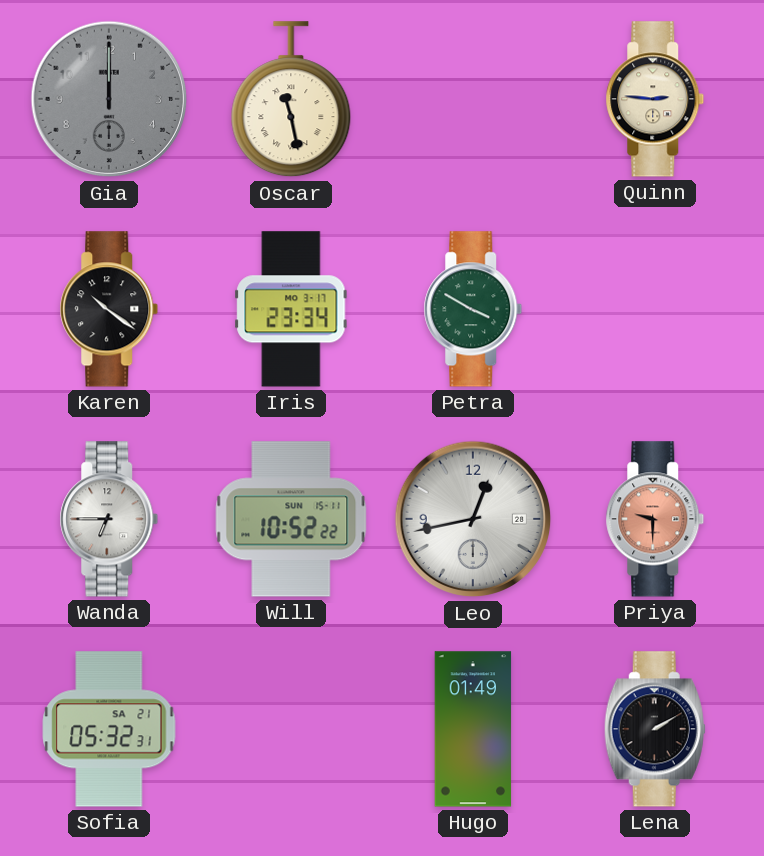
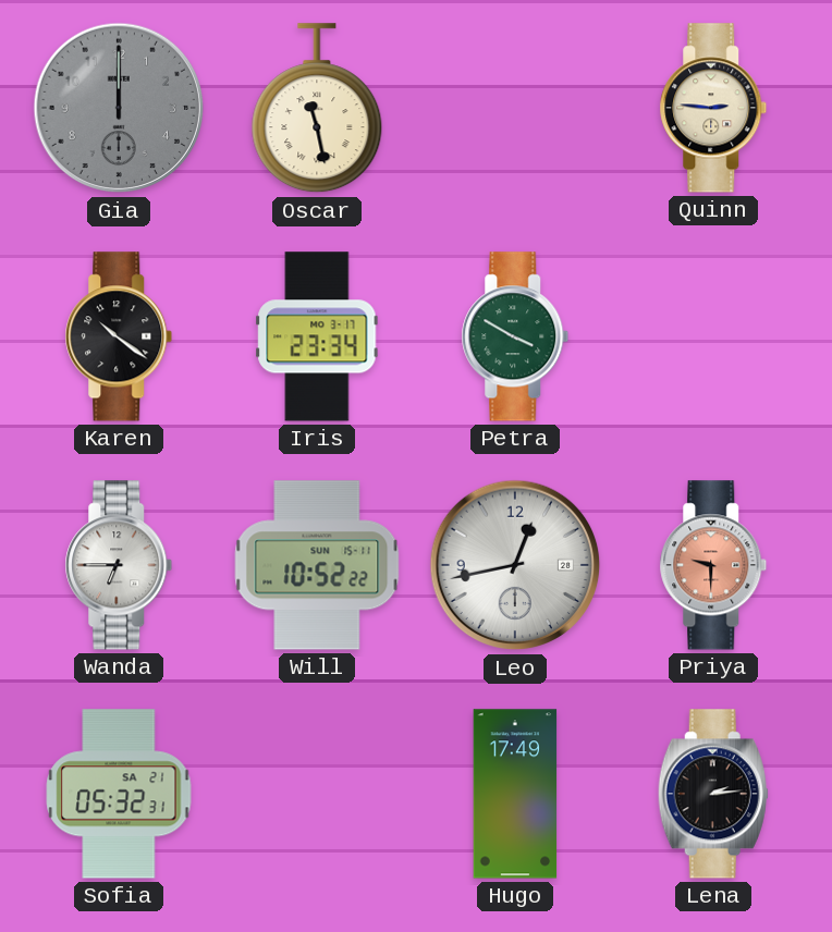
Hugo: 01:49 -> 17:49 (515, 794)
Lena: 2:10 -> 2:14 (713, 794)
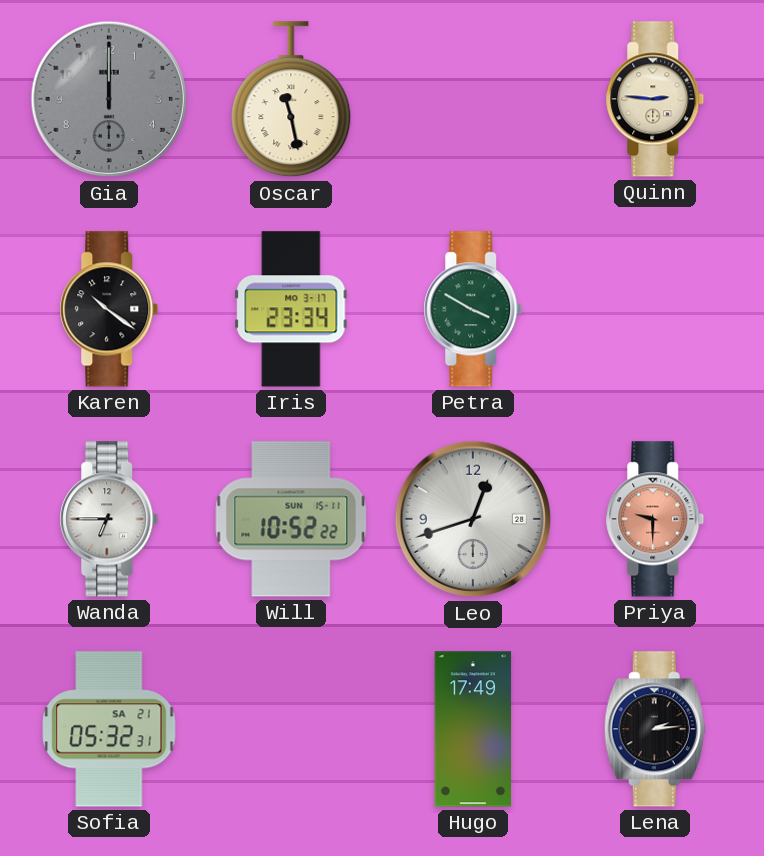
Leo: 12:43 -> 12:42 (473, 519)
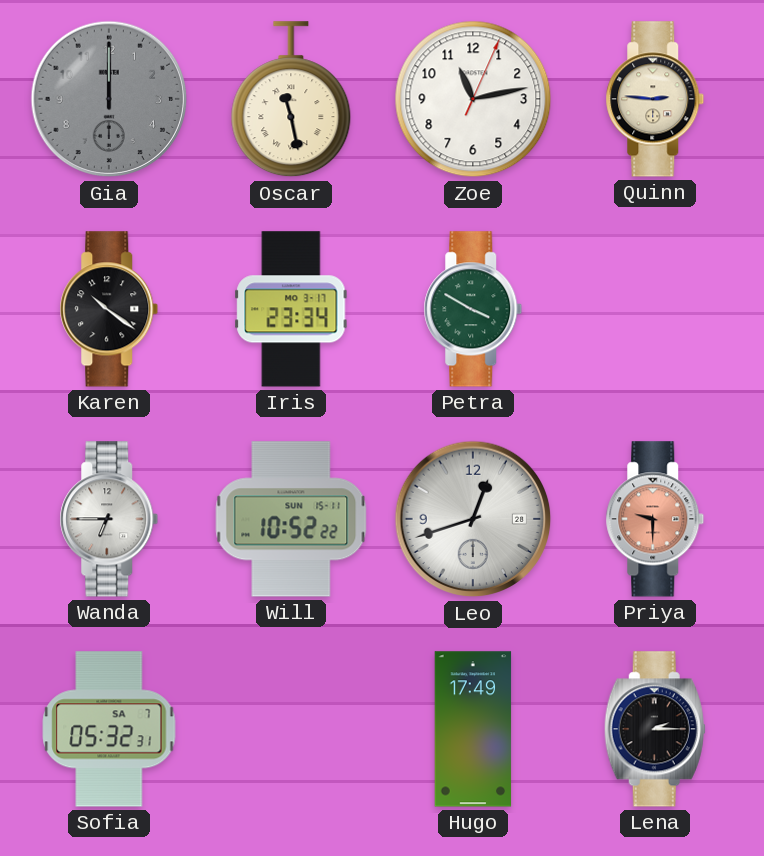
Zoe: none -> 11:13 (473, 99)
Sofia date: SA 21 -> SA 7 (109, 729)
Lena: 2:14 -> 2:15 (655, 729)
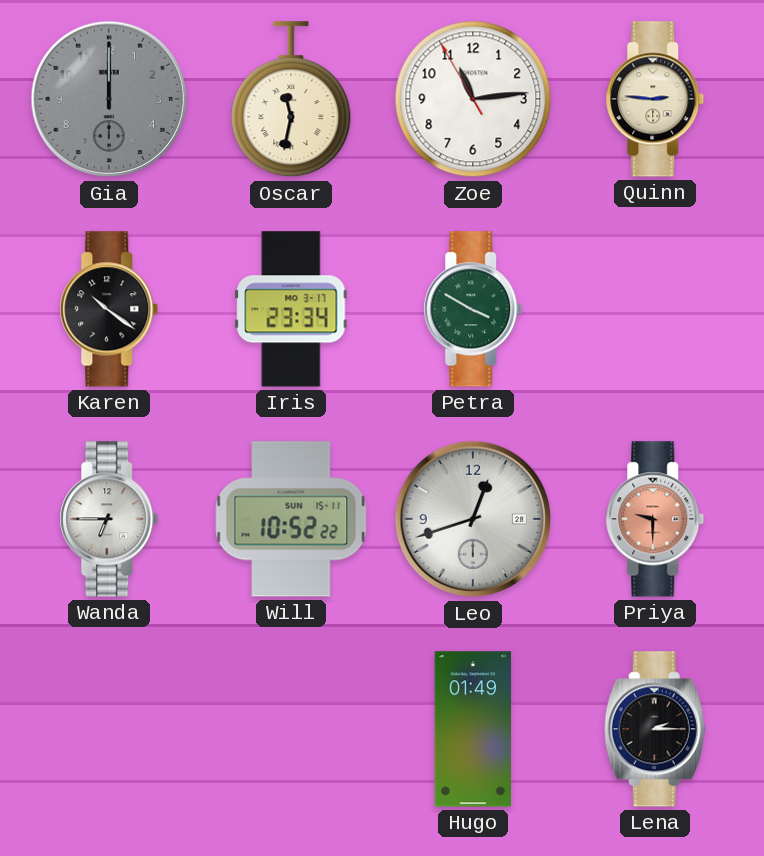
Oscar: 11:28 -> 11:32 (291, 100)
Zoe: 11:13:04 -> 11:13:55 (473, 99)
Sofia: 05:32 -> none (109, 729)
Hugo: 17:49 -> 01:49 (473, 729)
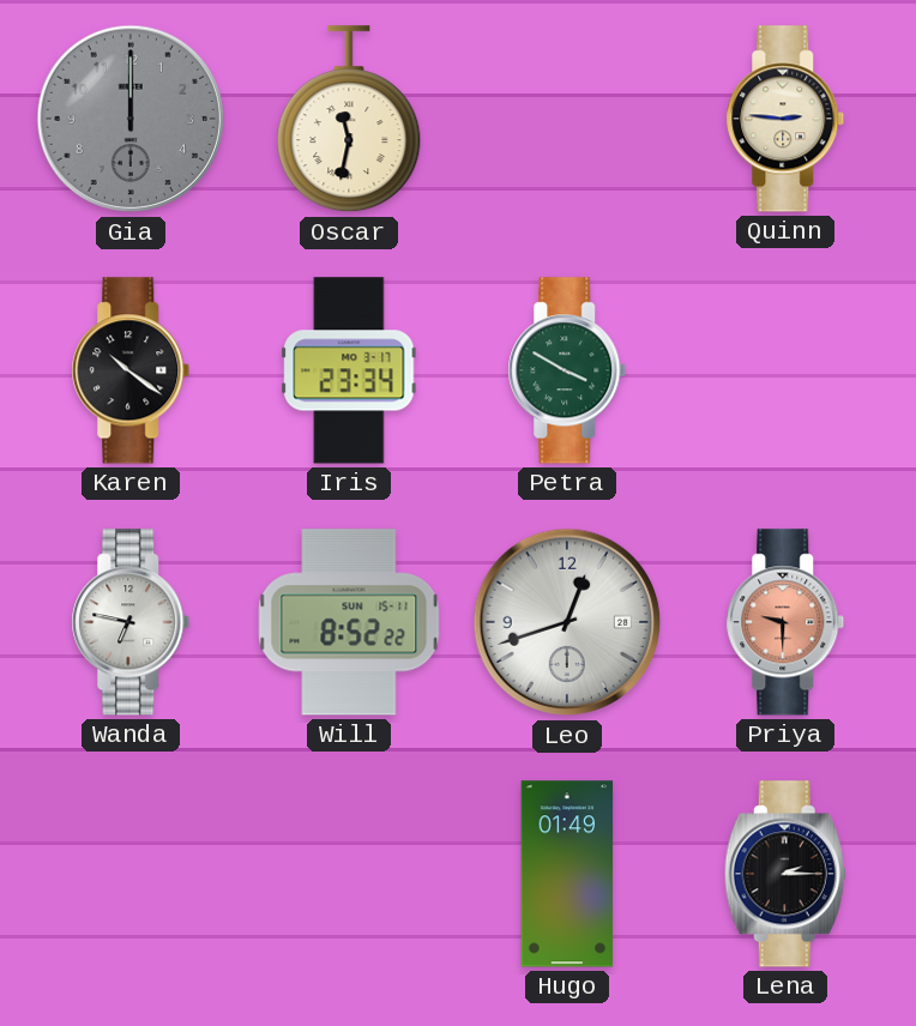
Zoe: 11:13 -> none (473, 99)
Wanda: 6:45 -> 6:47 (131, 622)
Will: 10:52 -> 8:52 (349, 622)
